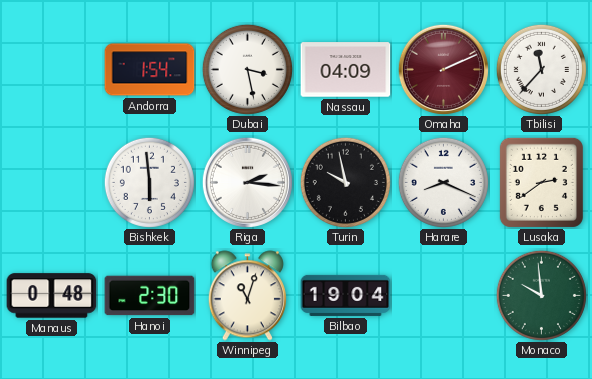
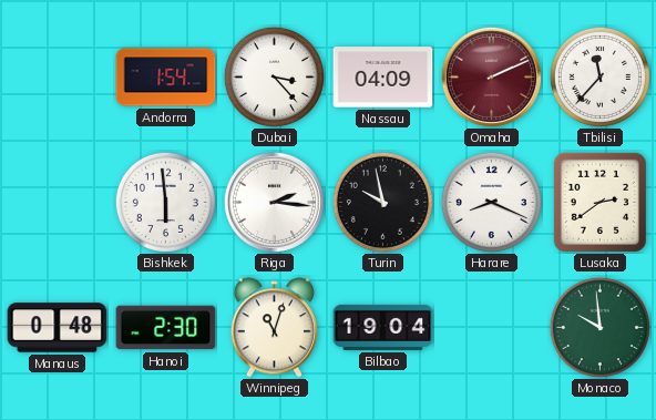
Dubai: 3:28 -> 3:23 (274, 76)
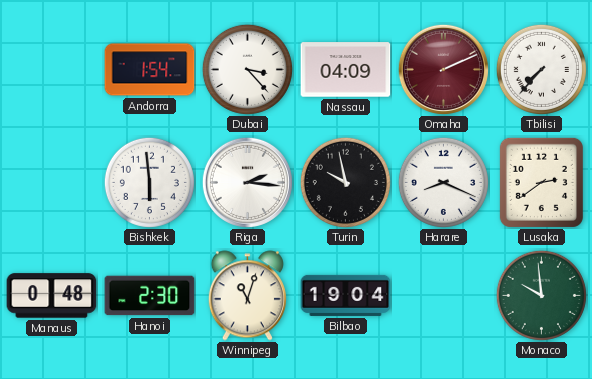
Tbilisi: 11:37 -> 7:37 (541, 69)
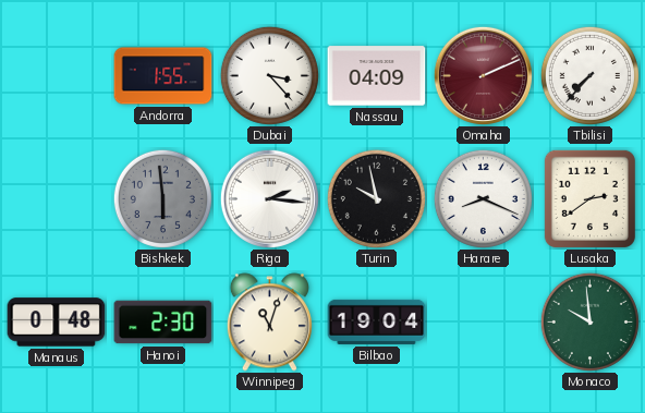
Andorra: 1:54 -> 1:55 (163, 76)
Bishkek dial: white -> grey (162, 198)
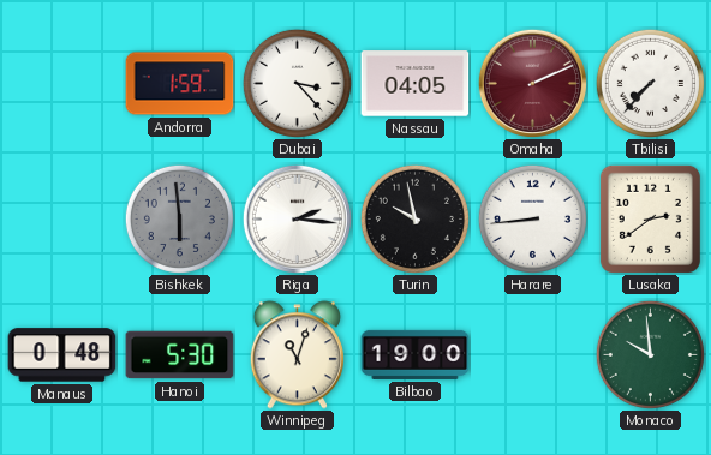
Andorra: 1:55 -> 1:59 (180, 84)
Nassau: 04:09 -> 04:05 (416, 84)
Harare: 8:19 -> 8:44 (532, 218)
Hanoi: 2:30 -> 5:30 (180, 355)
Bilbao: 19:04 -> 19:00 (416, 354)
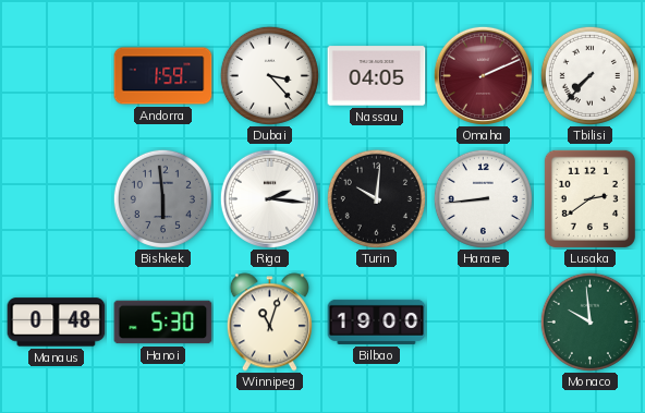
Turin: 9:58 -> 10:01 (376, 198)
